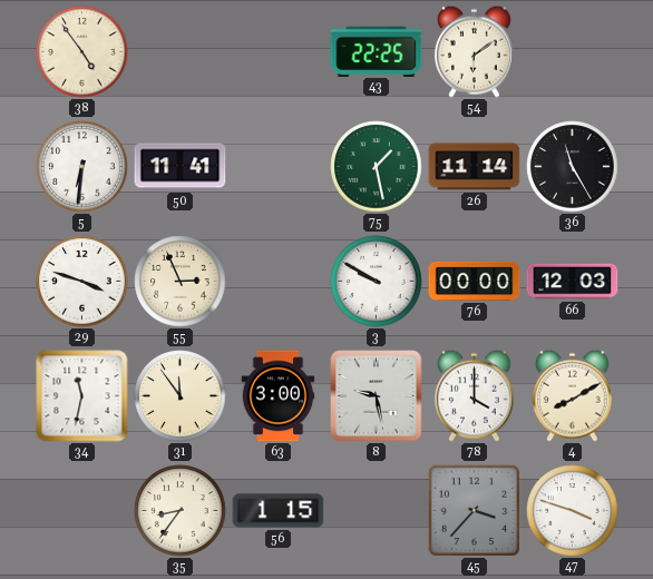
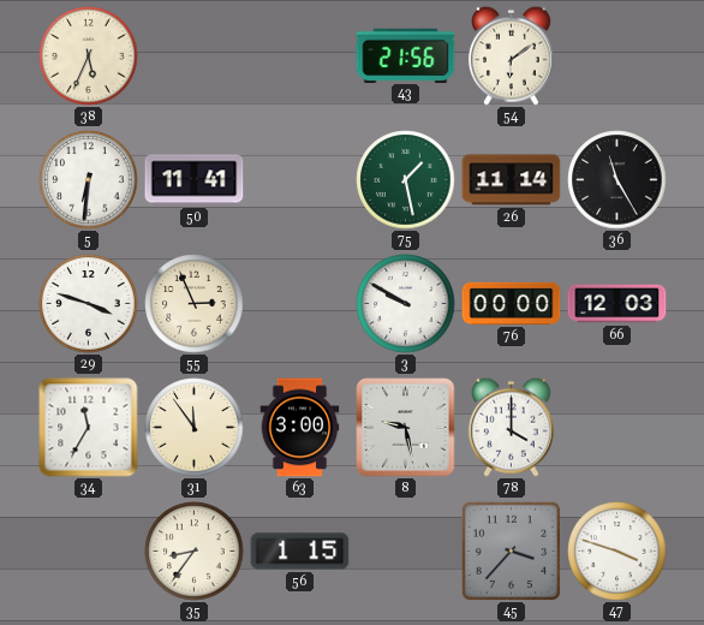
38: 4:54 -> 5:34 (89, 56)
43: 22:25 -> 21:56 (406, 55)
34: 11:32 -> 11:35 (89, 428)
4: 8:10 -> none (572, 395)
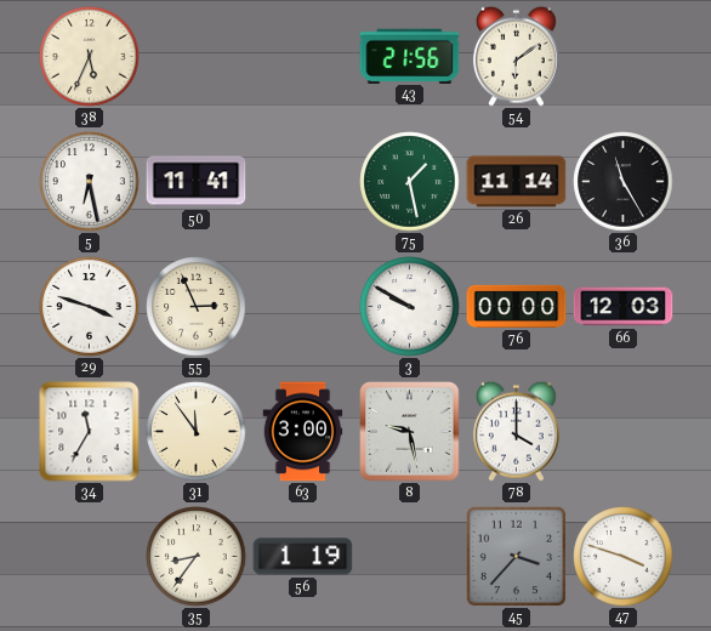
5: 6:31 -> 6:28 (90, 182)
56: 1:15 -> 1:19 (303, 557)
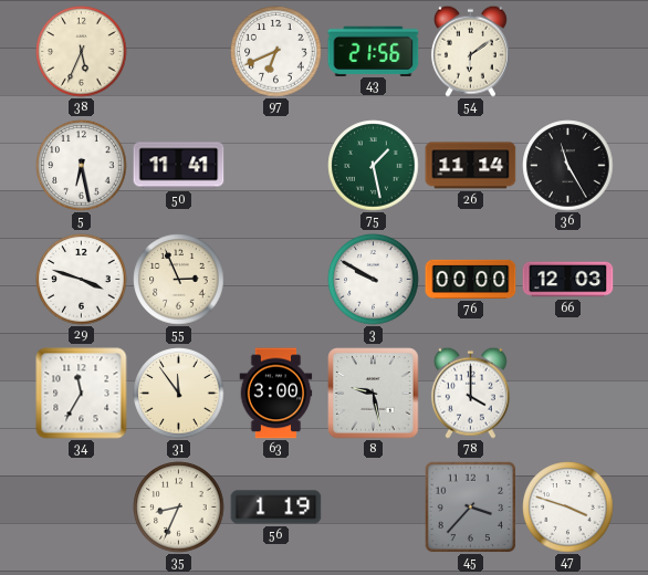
97: none -> 6:41 (276, 52)
35: 8:36 -> 8:34 (179, 508)
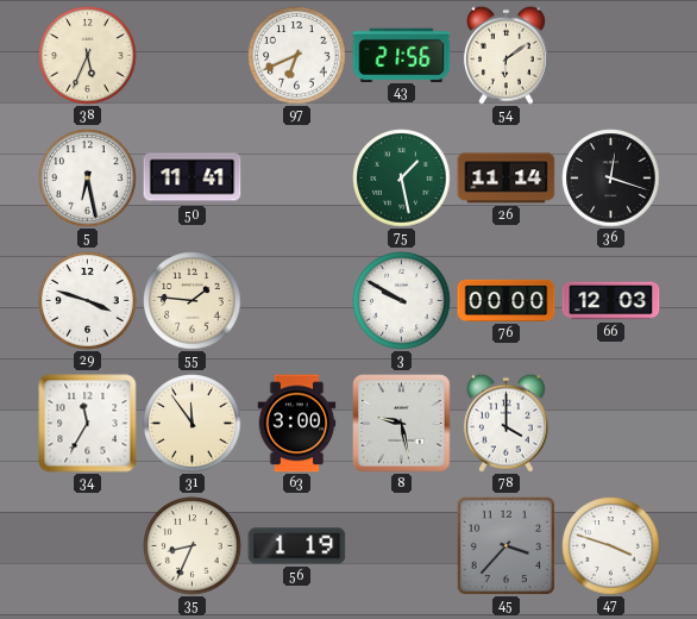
36: 11:25 -> 12:18 (611, 179)
55: 2:56 -> 1:46 (193, 301)
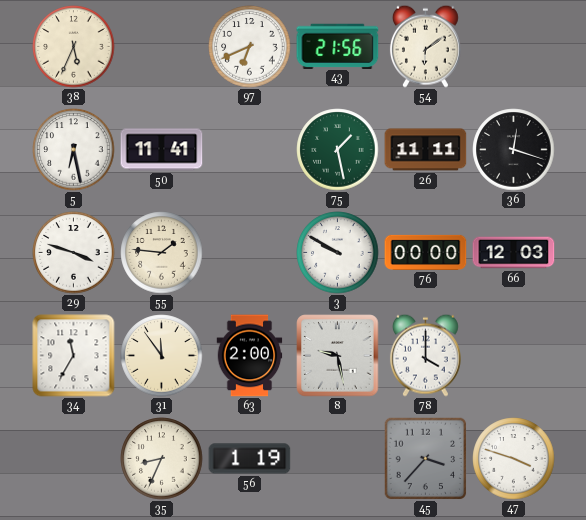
26: 11:14 -> 11:11 (426, 150)
63: 3:00 -> 2:00 (250, 356)
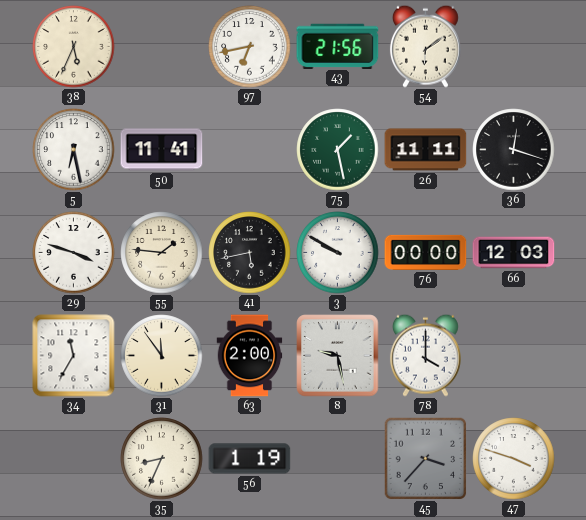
97: 6:41 -> 6:43 (250, 47)
41: none -> 5:43 (250, 253)
